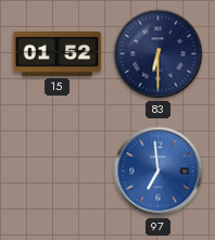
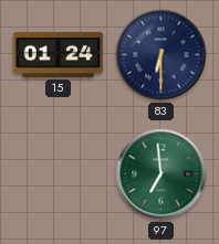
15: 01:52 -> 01:24 (59, 54)
97 dial: blue -> green (161, 174)
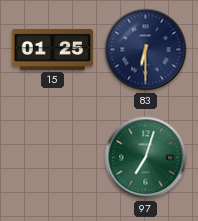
15: 01:24 -> 01:25 (53, 49)
97: 6:59 -> 7:03 (146, 158)
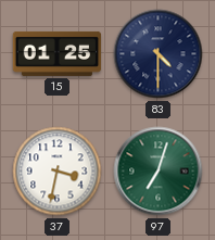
83: 6:30 -> 4:30 (159, 54)
37: none -> 3:32 (58, 172)
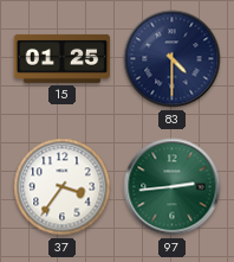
37: 3:32 -> 3:36 (63, 187)
97: 7:03 -> 2:44 (173, 187)
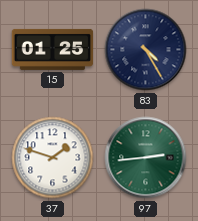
83: 4:30 -> 4:25 (146, 50)
37: 3:36 -> 1:48 (53, 158)
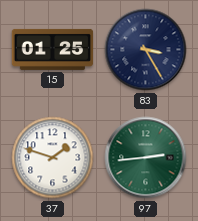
83: 4:25 -> 3:25 (146, 50)
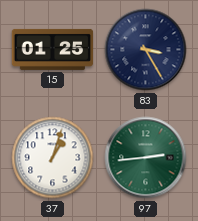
37: 1:48 -> 1:03 (53, 158)
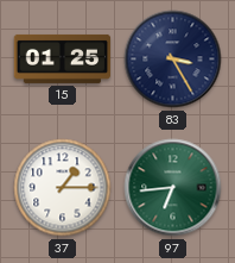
37: 1:03 -> 1:15 (63, 188)
97: 2:44 -> 6:44 (173, 188)
